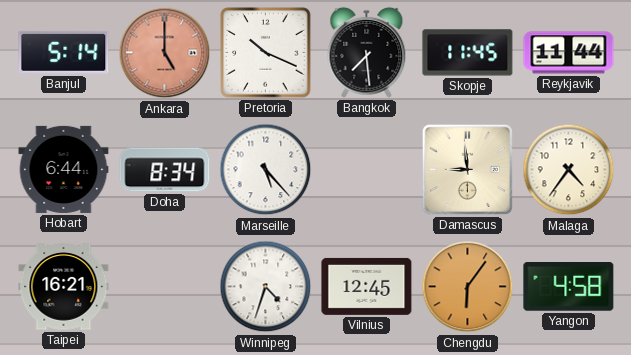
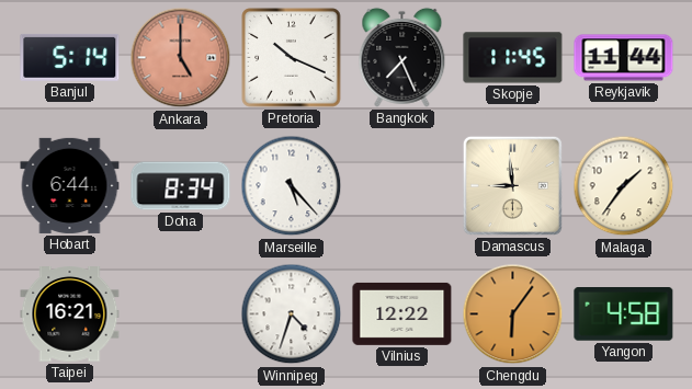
Bangkok: 7:29 -> 7:26 (402, 57)
Malaga: 4:36 -> 1:36 (624, 186)
Vilnius: 12:45 -> 12:22 (402, 313)
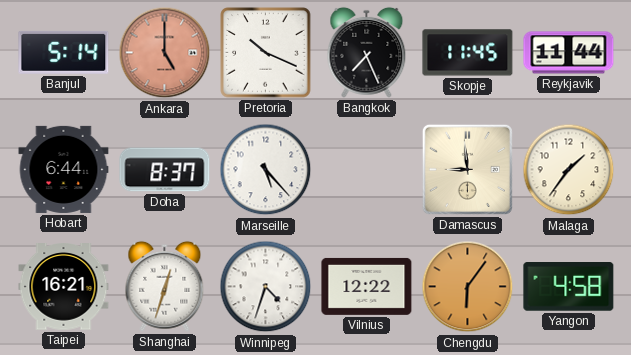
Doha: 8:34 -> 8:37 (165, 170)
Shanghai: none -> 12:33 (165, 286)
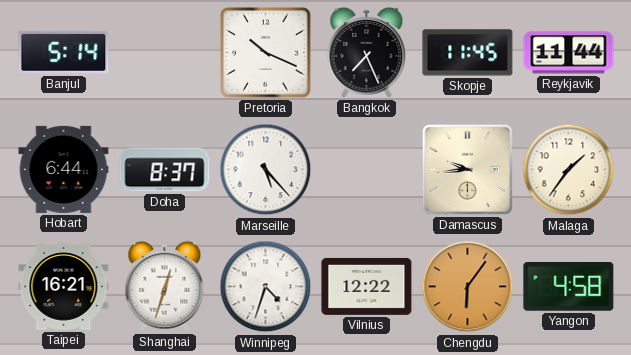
Ankara: 5:00 -> none (165, 53)
Damascus: 8:59 -> 9:44 (467, 169)
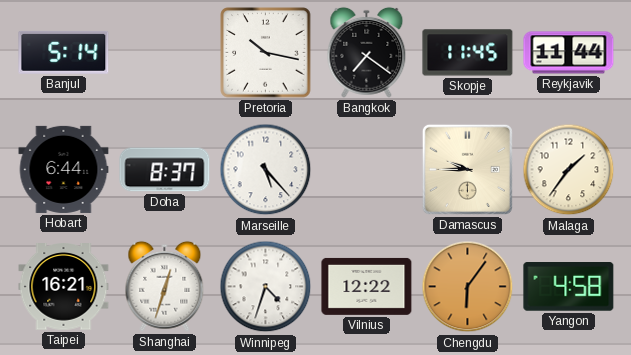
Pretoria: 10:19 -> 10:17 (266, 53)
Bangkok: 7:26 -> 7:21 (367, 52)
Damascus: 9:44 -> 9:45 (467, 169)
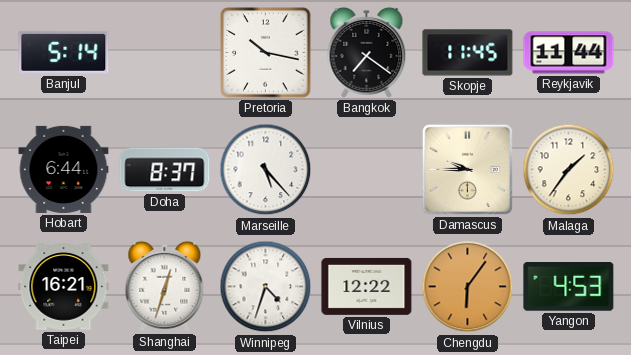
Yangon: 4:58 -> 4:53 (569, 287)
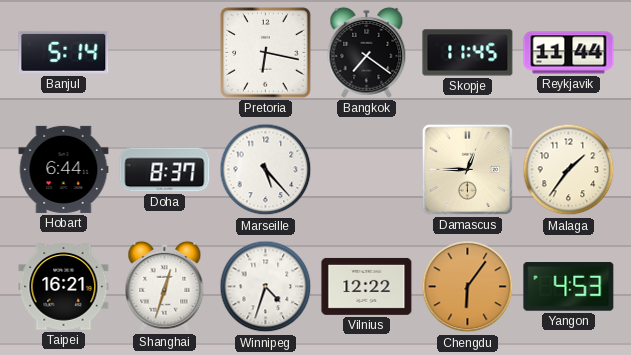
Pretoria: 10:17 -> 6:17 (266, 53)
Damascus: 9:45 -> 12:45 (467, 169)
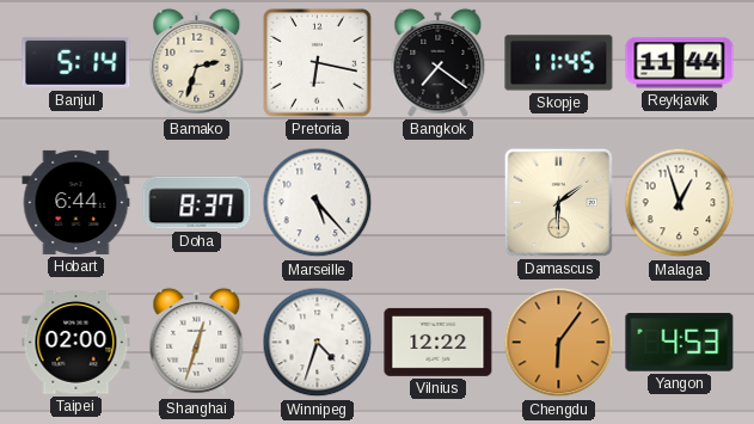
Bamako: none -> 2:33 (197, 62)
Damascus: 12:45 -> 6:09 (558, 202)
Malaga: 1:36 -> 12:57 (680, 203)
Taipei: 16:21 -> 02:00 (76, 343)
